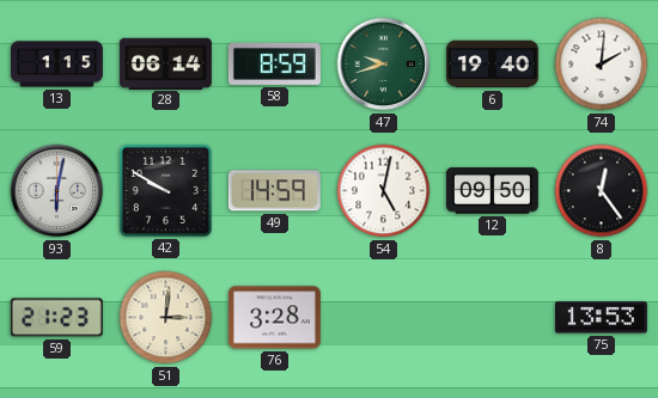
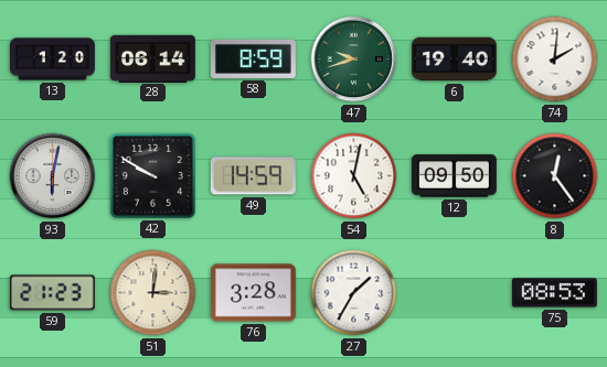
13: 1:15 -> 1:20 (52, 60)
27: none -> 1:35 (354, 293)
75: 13:53 -> 08:53 (554, 293)
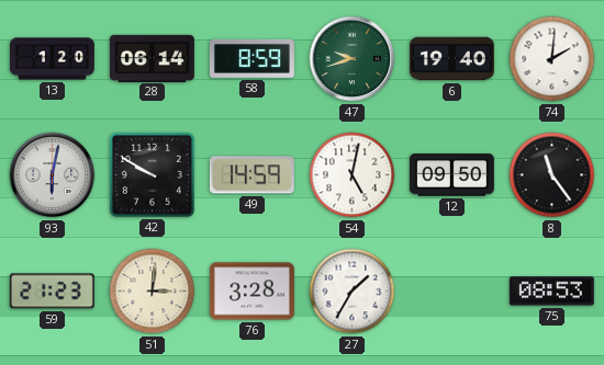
8: 12:24 -> 11:24 (552, 175)
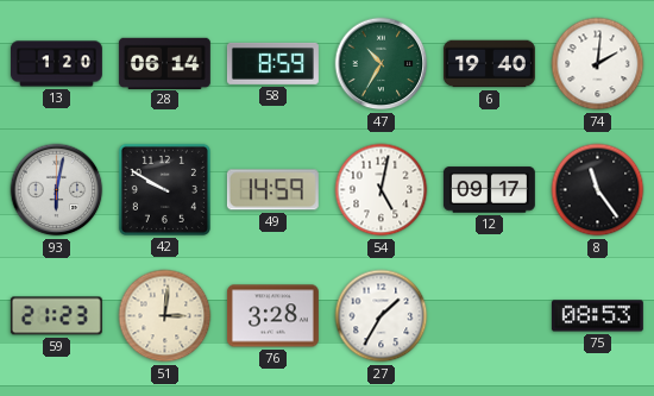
47: 9:42 -> 10:35 (382, 64)
12: 09:50 -> 09:17 (489, 190)
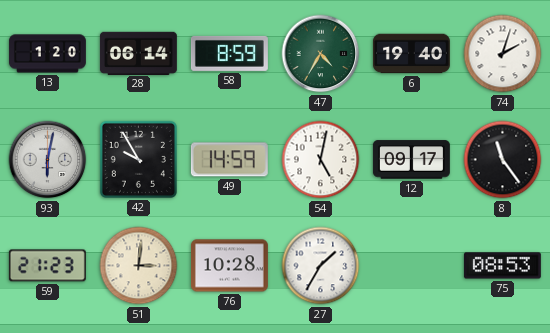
47: 10:35 -> 4:35 (321, 54)
74: 2:01 -> 2:03 (503, 54)
42: 9:50 -> 9:55 (138, 159)
76: 3:28 -> 10:28 (229, 266)
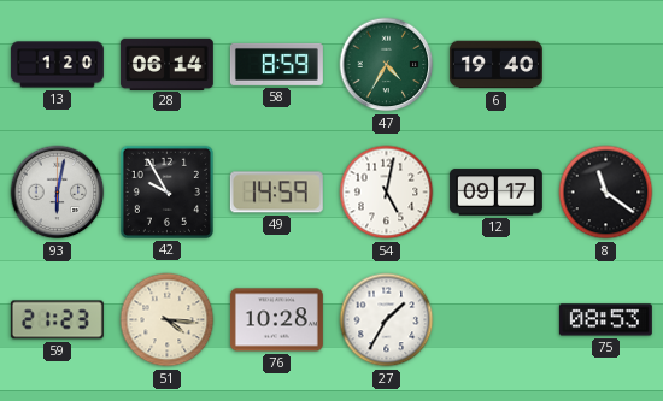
74: 2:03 -> none (503, 54)
8: 11:24 -> 11:21 (606, 193)
51: 3:01 -> 4:16 (168, 320)
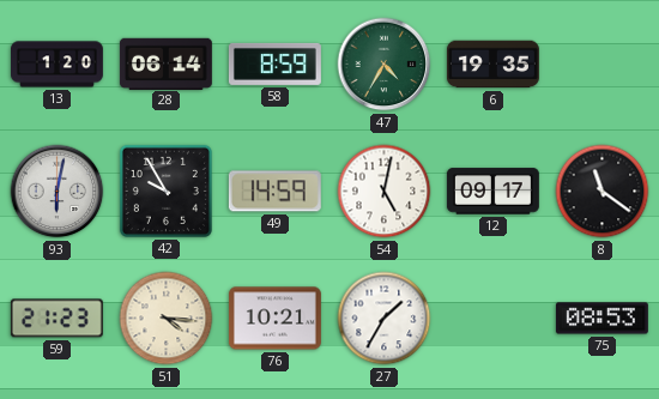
6: 19:40 -> 19:35 (492, 65)
76: 10:28 -> 10:21 (274, 319)
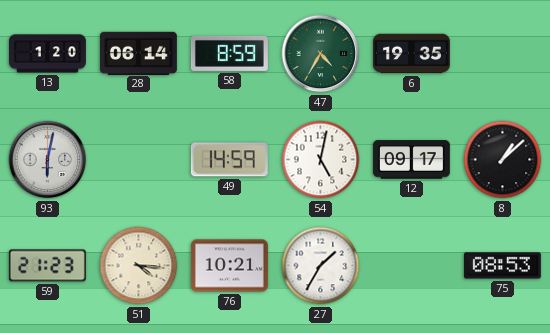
42: 9:55 -> none (165, 191)
8: 11:21 -> 1:08 (503, 160)
